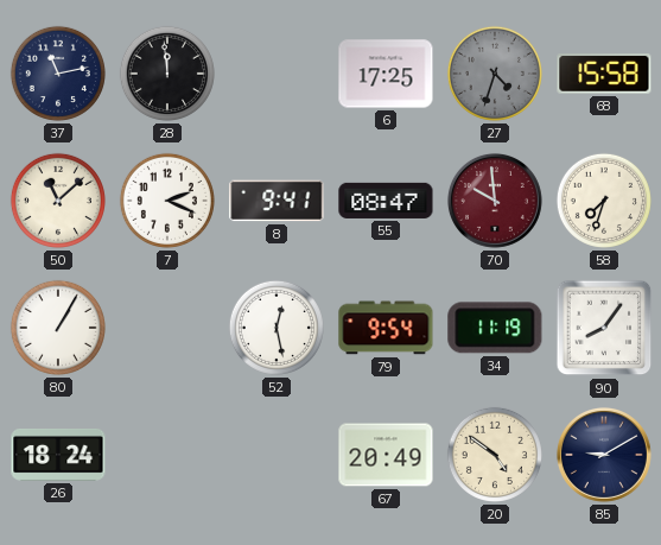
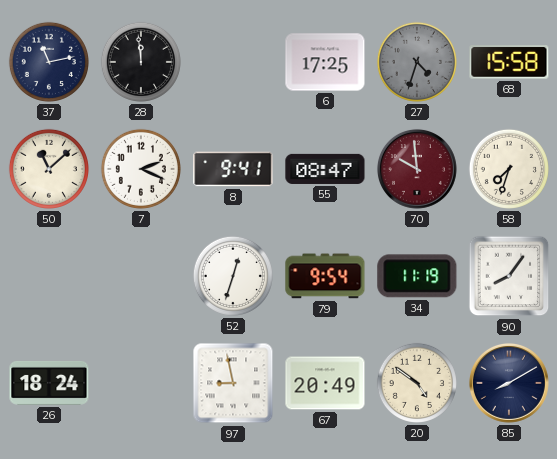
80: 1:05 -> none (58, 328)
52: 12:28 -> 12:33 (233, 276)
97: none -> 8:58 (233, 383)
85: 9:10 -> 8:10 (509, 383)
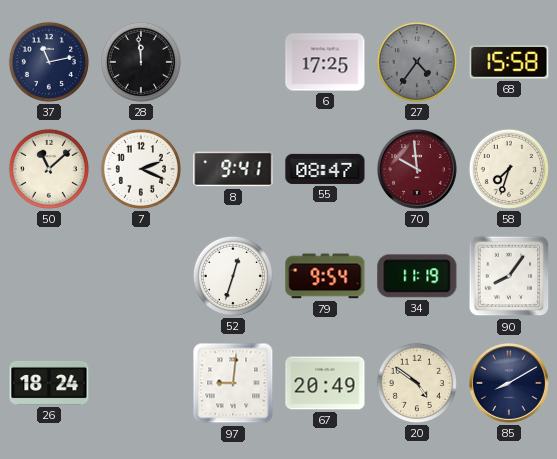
27: 4:33 -> 4:36 (417, 62)
97: 8:58 -> 9:01 (233, 383)
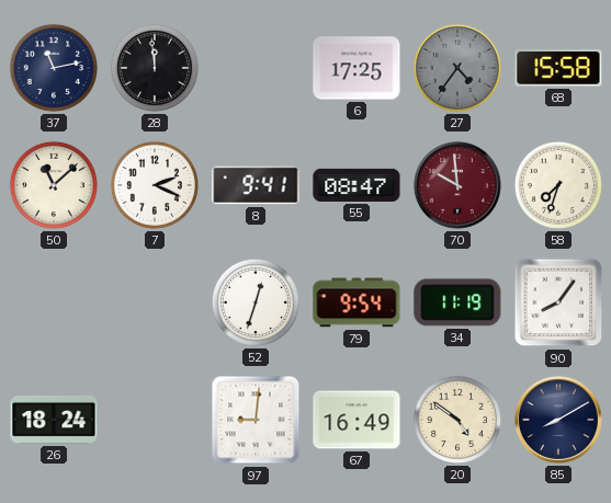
67: 20:49 -> 16:49 (357, 420)
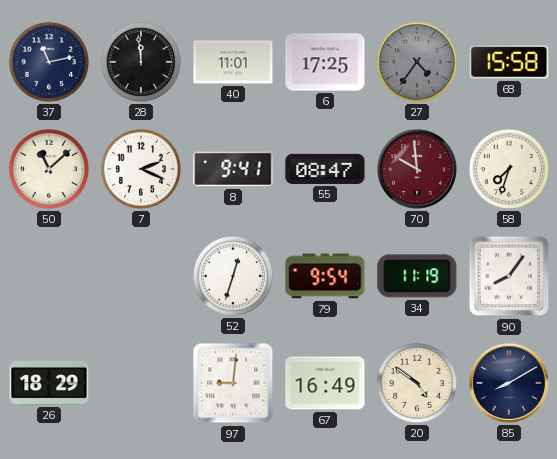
40: none -> 11:01 (233, 62)
26: 18:24 -> 18:29 (49, 383)
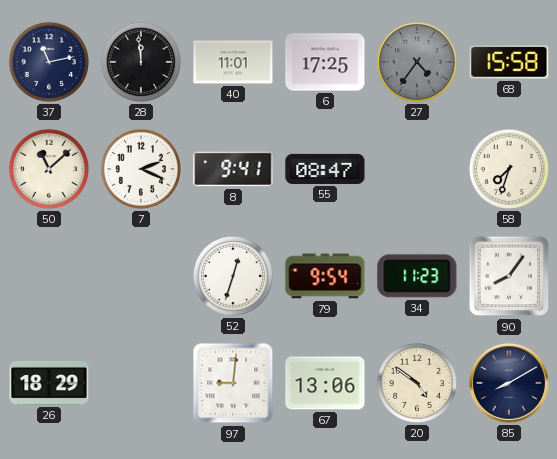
70: 9:59 -> none (417, 169)
34: 11:19 -> 11:23 (417, 276)
67: 16:49 -> 13:06 (325, 383)
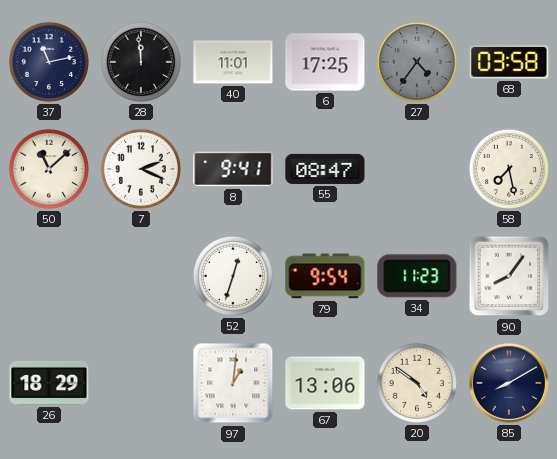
68: 15:58 -> 03:58 (509, 62)
58: 7:33 -> 7:28 (509, 169)
97: 9:01 -> 1:01 (233, 383)
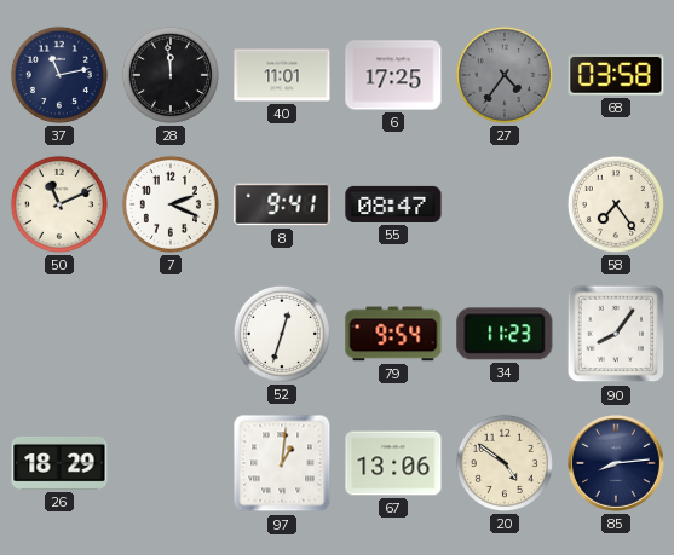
50: 11:08 -> 11:11 (59, 204)
58: 7:28 -> 7:24 (616, 204)
85: 8:10 -> 8:14 (616, 463)
